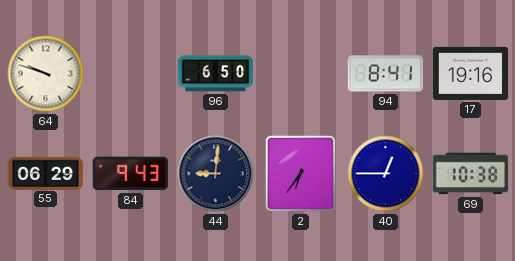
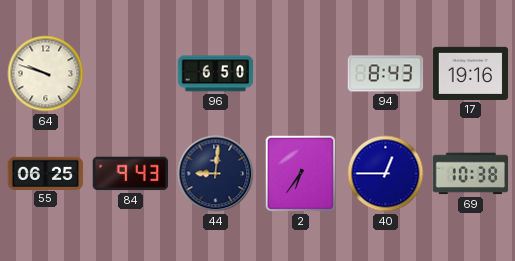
94: 8:41 -> 8:43 (386, 74)
55: 06:29 -> 06:25 (46, 173)
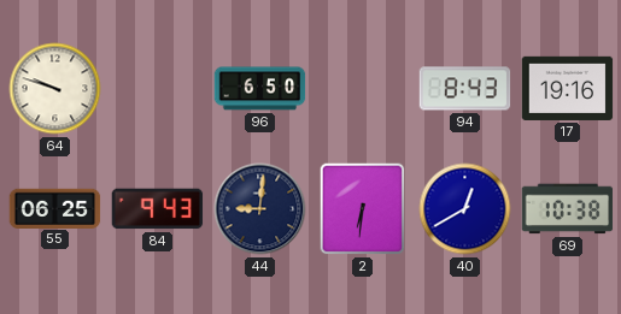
2: 6:36 -> 6:31 (363, 209)
40: 12:45 -> 12:40 (465, 209)
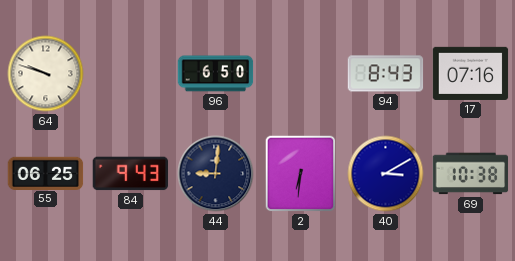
17: 19:16 -> 07:16 (471, 73)
40: 12:40 -> 3:10 (386, 174)
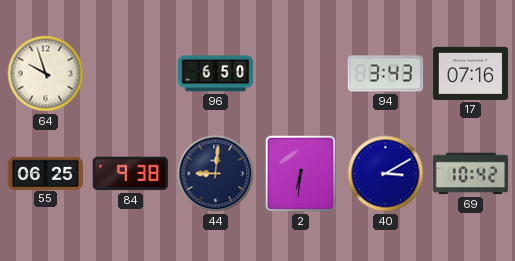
64: 9:48 -> 9:57 (46, 74)
94: 8:43 -> 3:43 (386, 74)
84: 9:43 -> 9:38 (131, 174)
69: 10:38 -> 10:42 (471, 174)
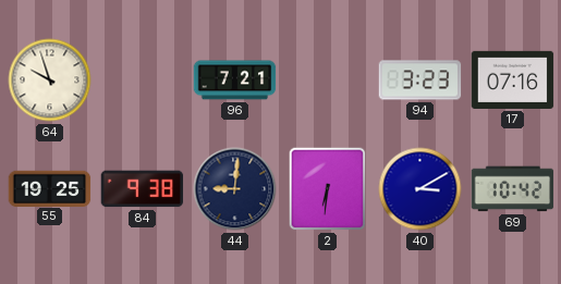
96: 6:50 -> 7:21 (235, 81)
94: 3:43 -> 3:23 (420, 81)
55: 06:25 -> 19:25 (50, 188)
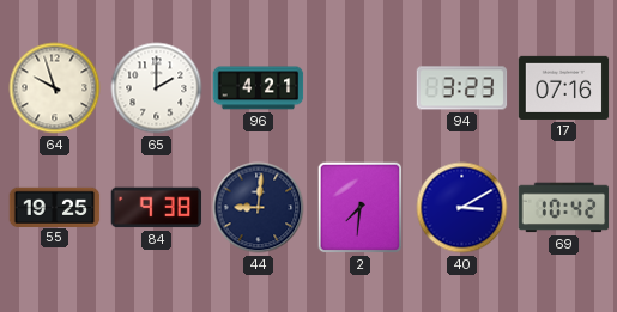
65: none -> 2:00 (157, 88)
96: 7:21 -> 4:21 (259, 88)
2: 6:31 -> 7:31 (361, 208)
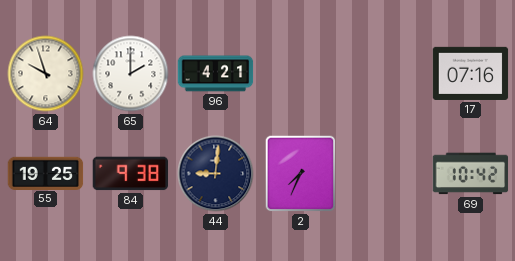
94: 3:23 -> none (462, 88)
2: 7:31 -> 7:34 (301, 174)
40: 3:10 -> none (462, 208)
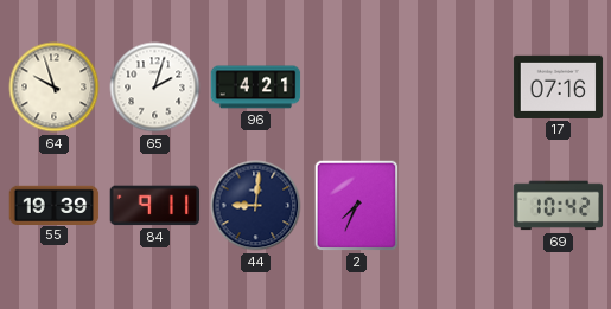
65: 2:00 -> 2:03 (155, 88)
55: 19:25 -> 19:39 (55, 205)
84: 9:38 -> 9:11 (155, 206)
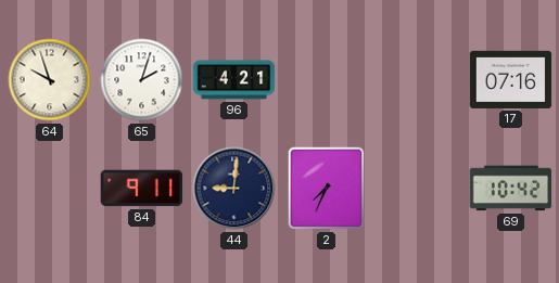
55: 19:39 -> none (55, 205)
